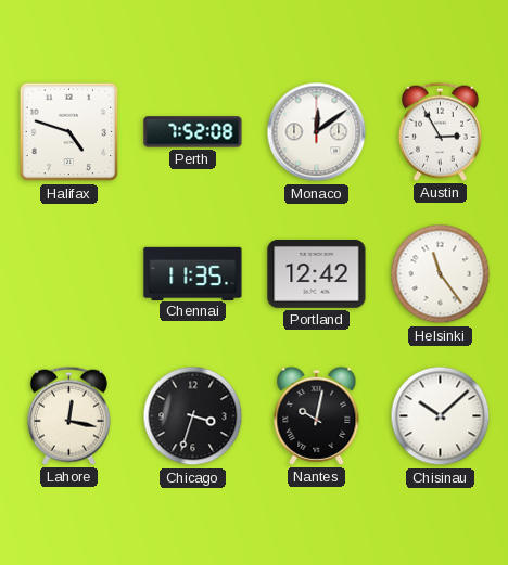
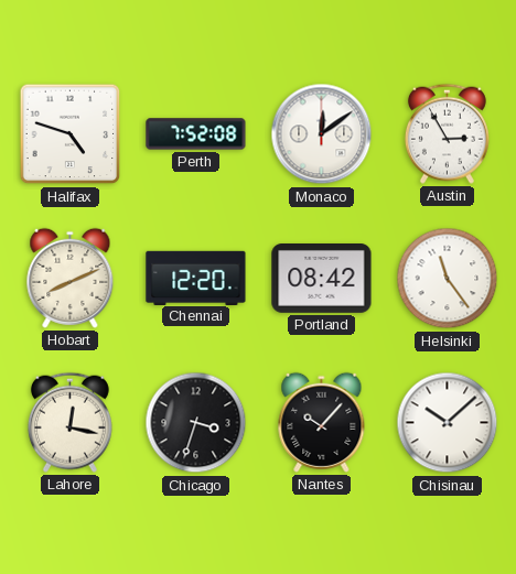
Hobart: none -> 8:11 (71, 278)
Chennai: 11:35 -> 12:20 (196, 278)
Portland: 12:42 -> 08:42 (322, 279)
Nantes: 10:02 -> 10:07 (322, 422)
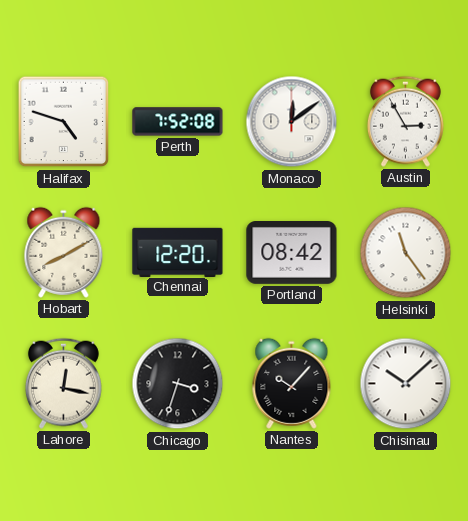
Hobart: 8:11 -> 8:10 (64, 252)
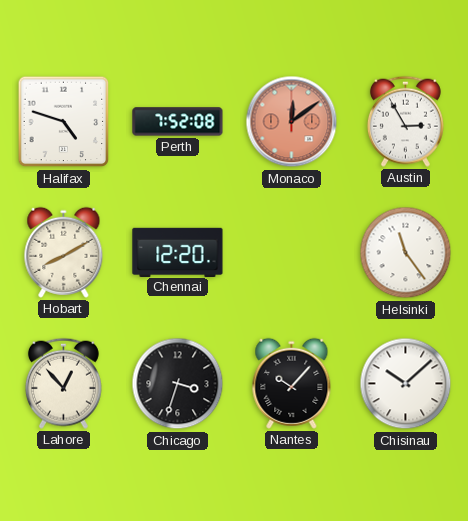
Monaco dial: white -> salmon (292, 122)
Portland: 08:42 -> none (292, 253)
Lahore: 12:17 -> 12:53 (63, 383)
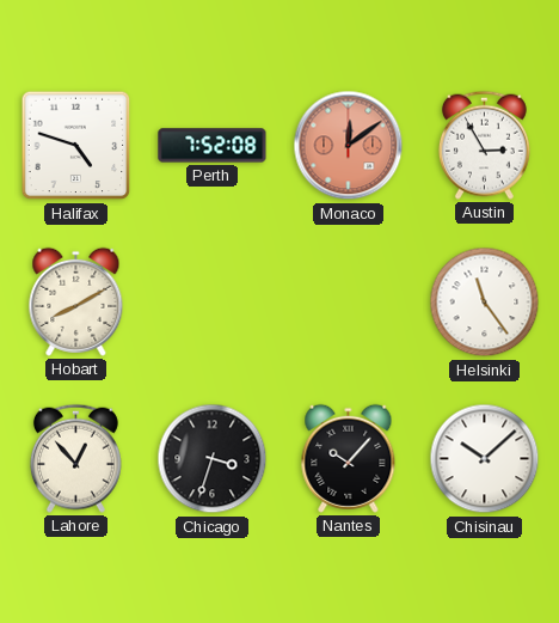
Chennai: 12:20 -> none (178, 252)
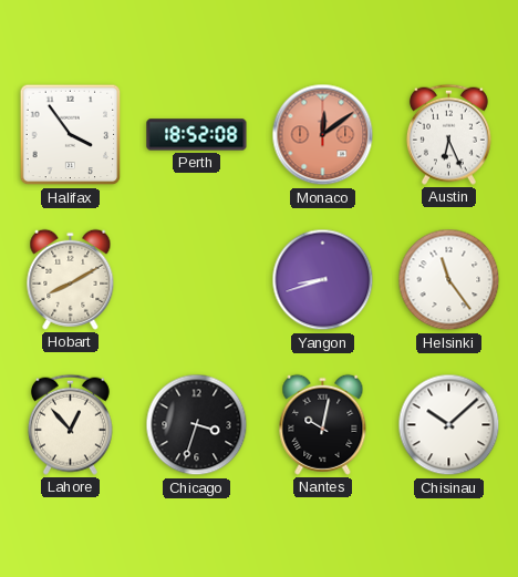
Halifax: 4:48 -> 3:54 (71, 135)
Perth: 7:52 -> 18:52 (197, 135)
Austin: 2:55 -> 6:26 (448, 134)
Yangon: none -> 8:42 (323, 280)
Nantes: 10:07 -> 10:02 (323, 424)
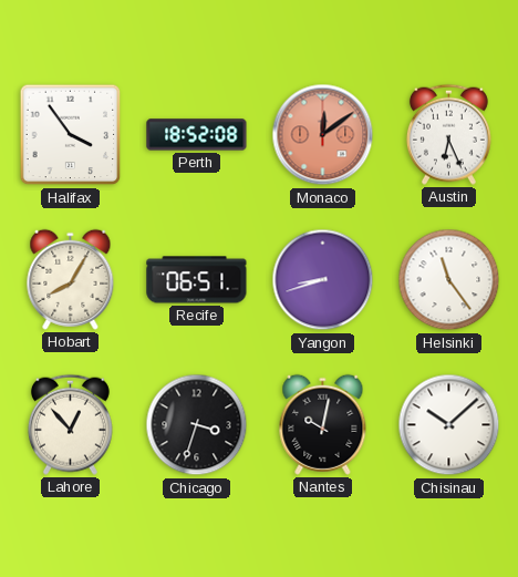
Hobart: 8:10 -> 8:05 (71, 279)
Recife: none -> 06:51 (197, 280)
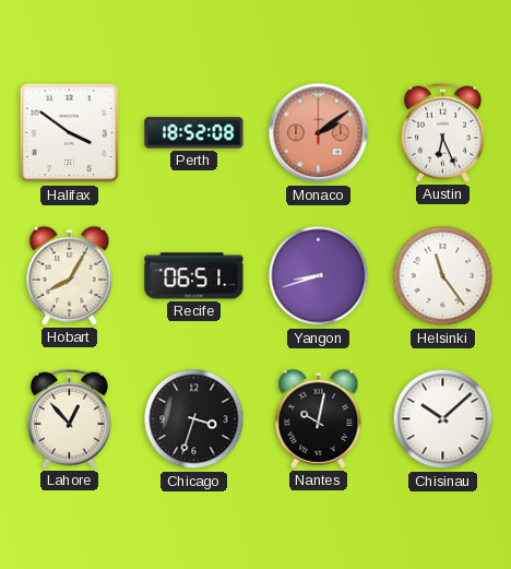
Halifax: 3:54 -> 3:51 (70, 133)
Monaco: 12:09 -> 2:09 (319, 133)
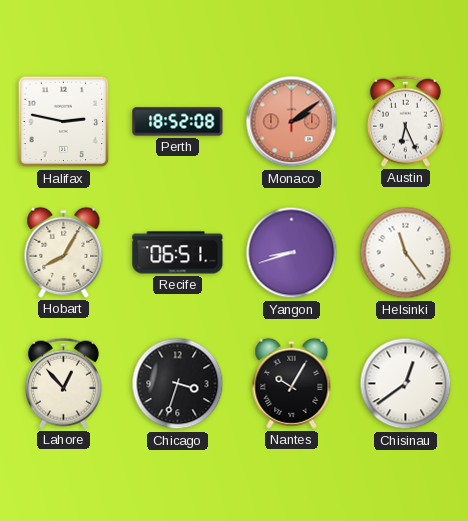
Halifax: 3:51 -> 2:47 (64, 122)
Nantes: 10:02 -> 10:05 (292, 383)
Chisinau: 10:08 -> 12:39 (406, 384)
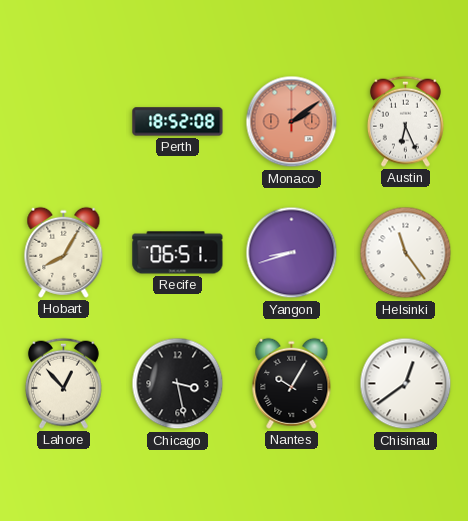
Halifax: 2:47 -> none (64, 122)
Chicago: 3:33 -> 3:28 (178, 384)
